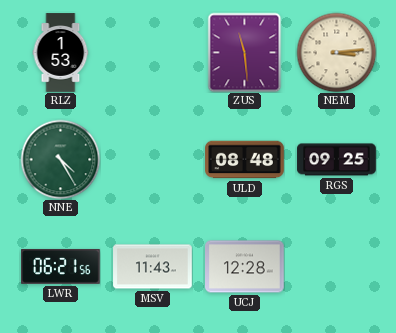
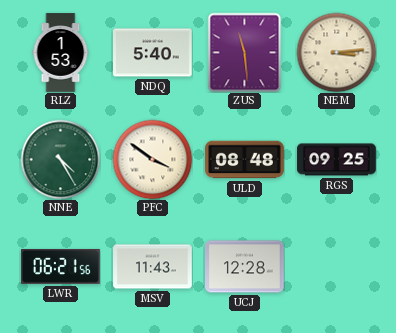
NDQ: none -> 5:40 (153, 53)
PFC: none -> 3:51 (152, 159)
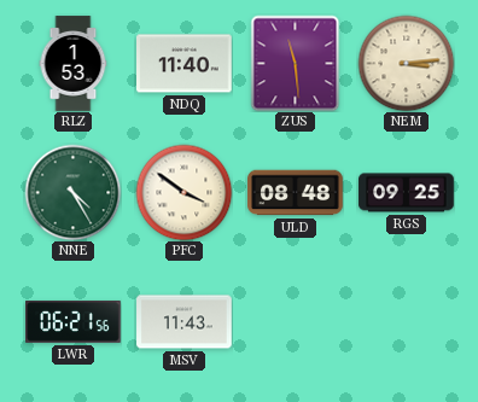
NDQ: 5:40 -> 11:40 (185, 64)
UCJ: 12:28 -> none (245, 267)
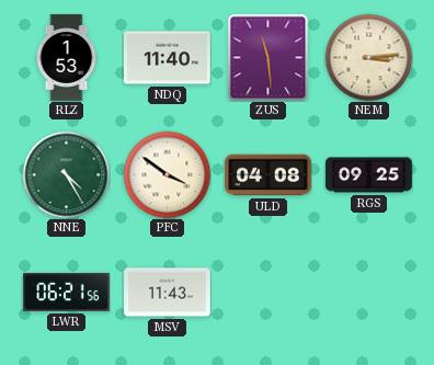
ULD: 08:48 -> 04:08 (269, 175)
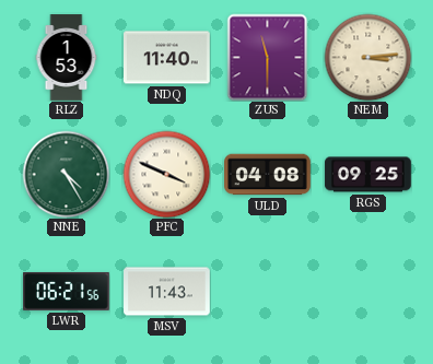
ZUS: 11:29 -> 11:30 (268, 57)
PFC: 3:51 -> 3:49 (166, 174)
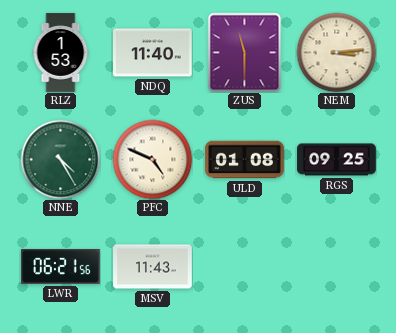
PFC: 3:49 -> 4:49 (152, 159)
ULD: 04:08 -> 01:08 (245, 160)
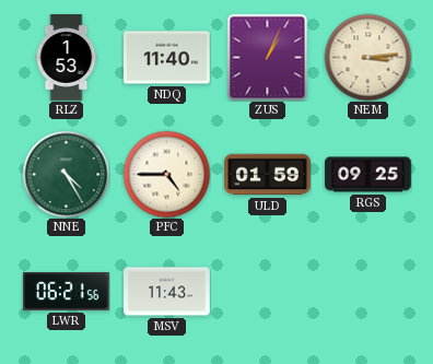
ZUS: 11:30 -> 1:04 (268, 57)
PFC: 4:49 -> 4:45 (166, 174)
ULD: 01:08 -> 01:59 (268, 175)
